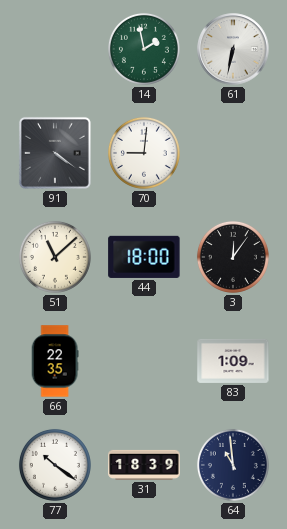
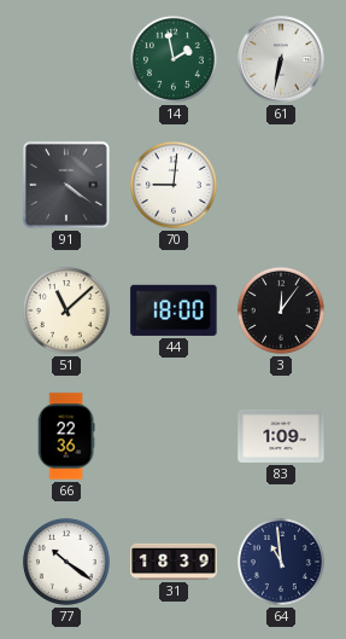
66: 22:35 -> 22:36 (66, 436)
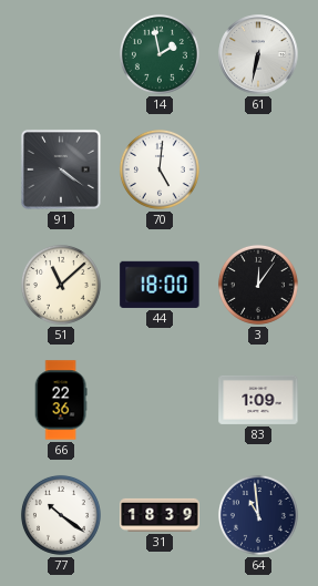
70: 9:01 -> 5:01 (160, 169)
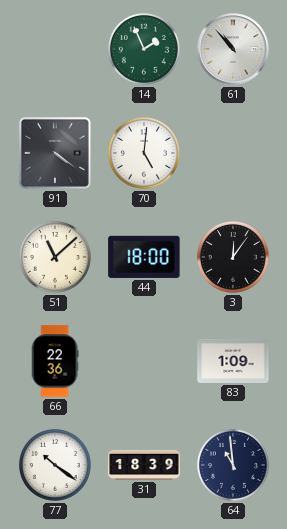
14: 1:58 -> 1:56 (144, 49)
61: 6:32 -> 10:53 (233, 49)
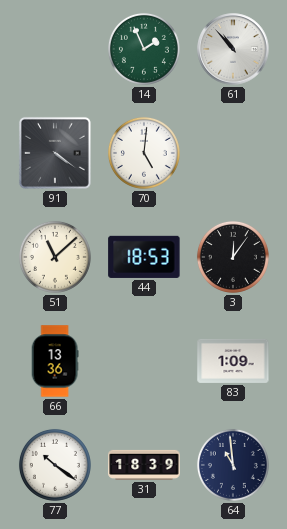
44: 18:00 -> 18:53 (144, 257)
66: 22:36 -> 13:36 (55, 361)
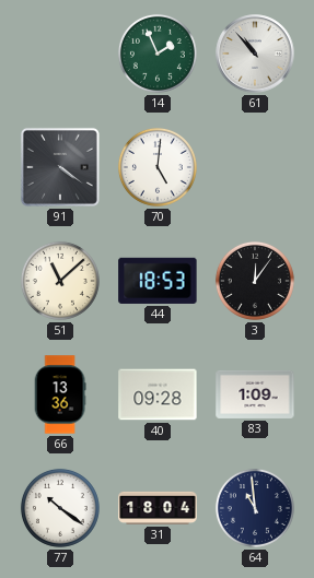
40: none -> 09:28 (158, 394)
31: 18:39 -> 18:04 (158, 508)
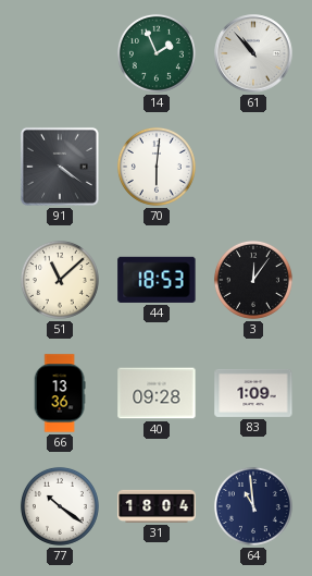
70: 5:01 -> 6:01 (157, 167)
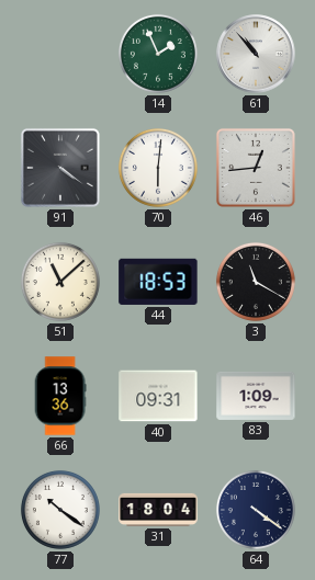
46: none -> 12:44 (256, 168)
3: 12:06 -> 11:20 (256, 282)
40: 09:28 -> 09:31 (158, 396)
64: 10:59 -> 4:21 (256, 510)
